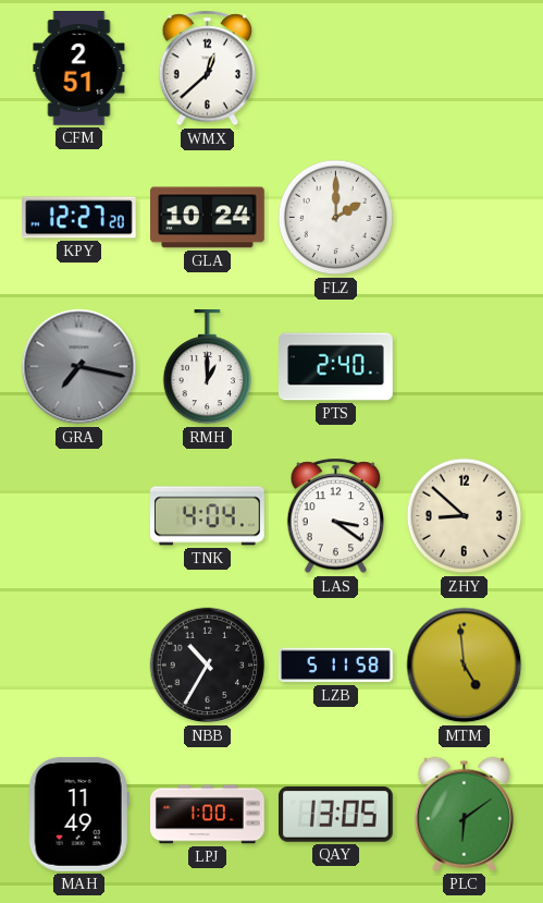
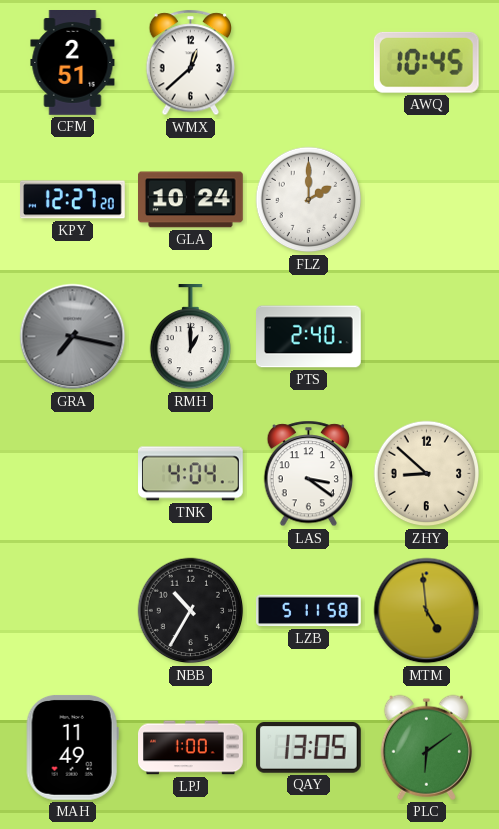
AWQ: none -> 10:45 (426, 62)
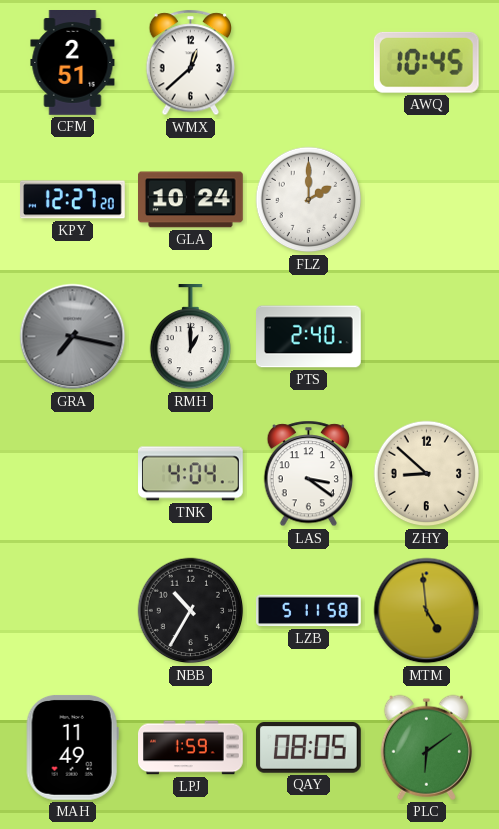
LPJ: 1:00 -> 1:59 (191, 748)
QAY: 13:05 -> 08:05 (308, 748)
